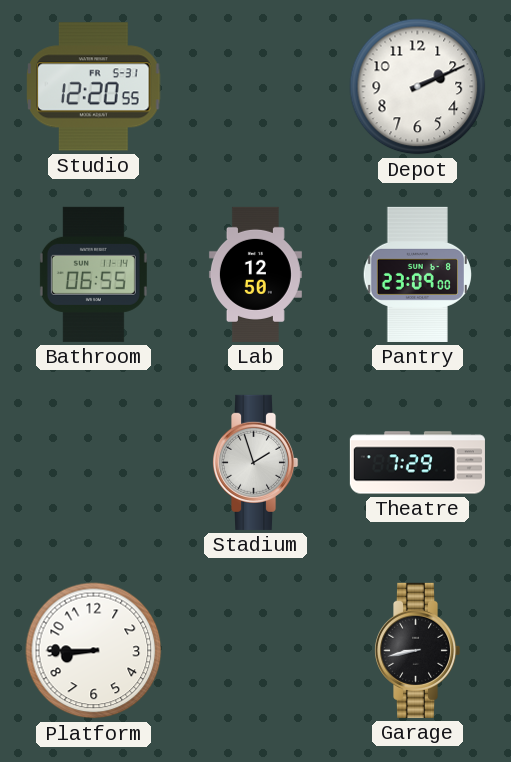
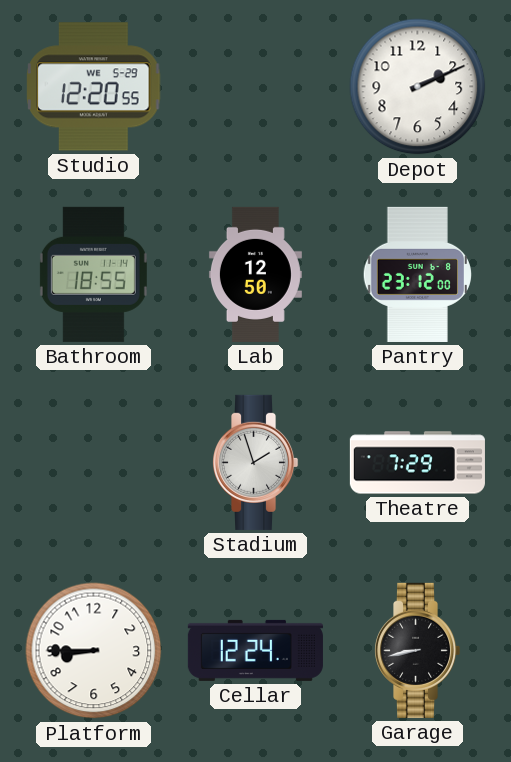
Studio date: FR 5-31 -> WE 5-29 (94, 87)
Bathroom: 06:55 -> 18:55 (93, 274)
Pantry: 23:09 -> 23:12 (417, 274)
Cellar: none -> 12:24 (255, 650)
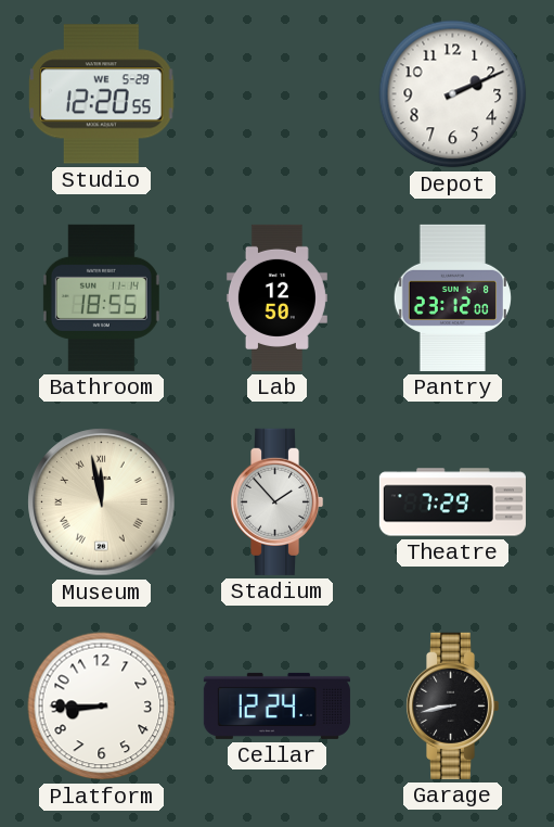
Museum: none -> 11:58 (102, 502)
Stadium: 1:57 -> 1:53 (278, 501)
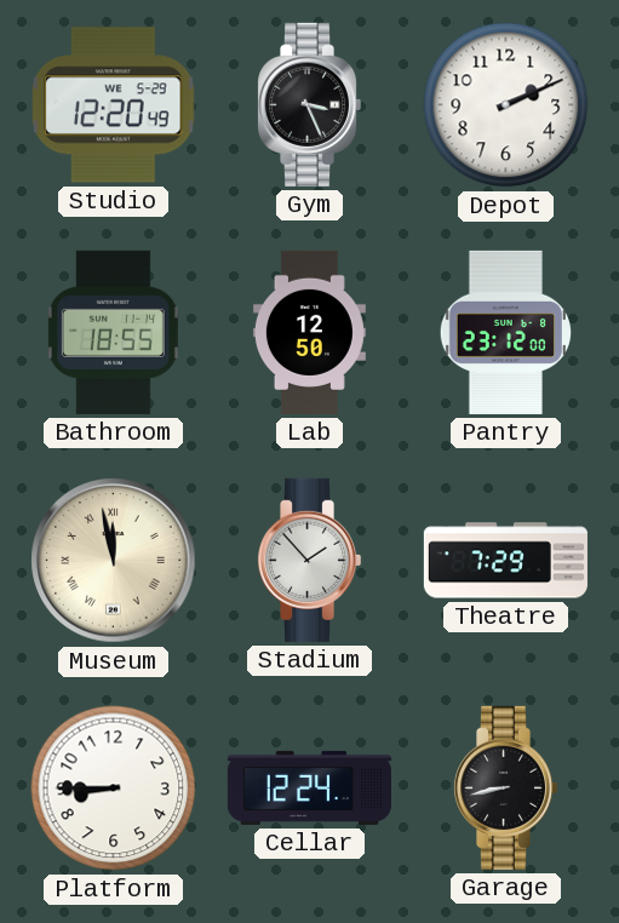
Studio: 12:20:55 -> 12:20:49 (114, 105)
Gym: none -> 3:26 (310, 104)
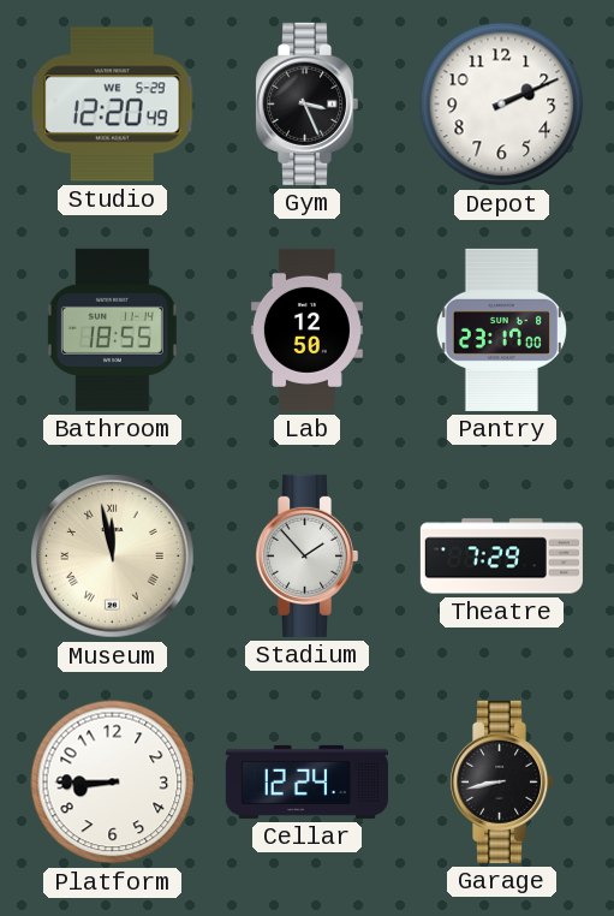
Pantry: 23:12 -> 23:17 (501, 329)
